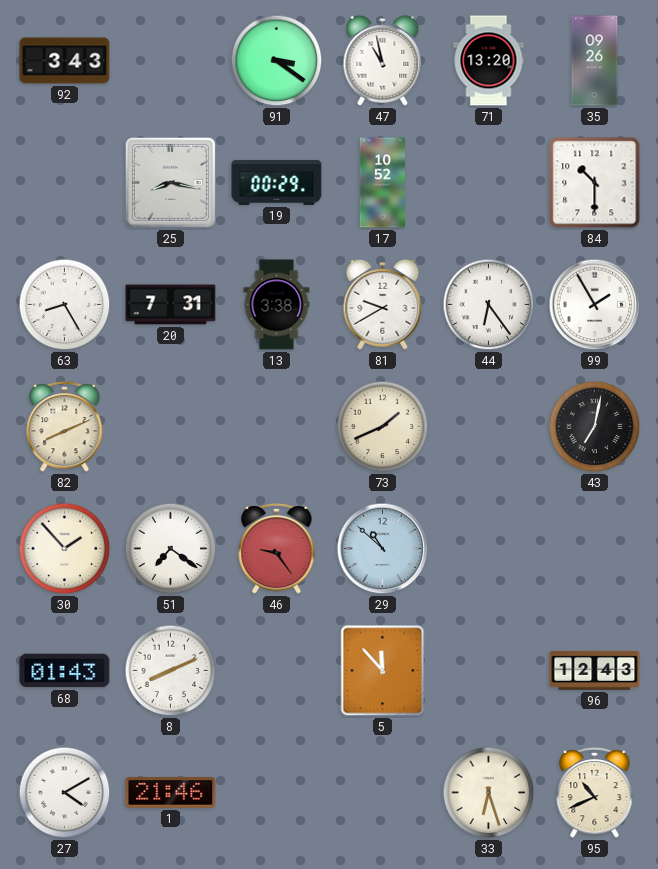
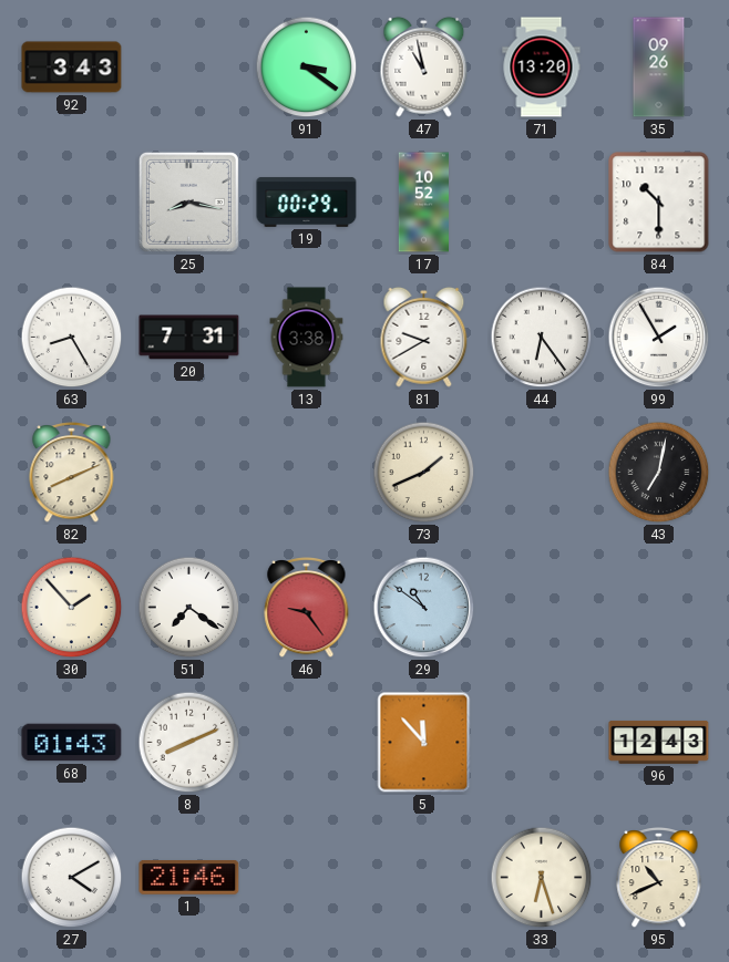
29: 10:52 -> 10:51 (424, 608)
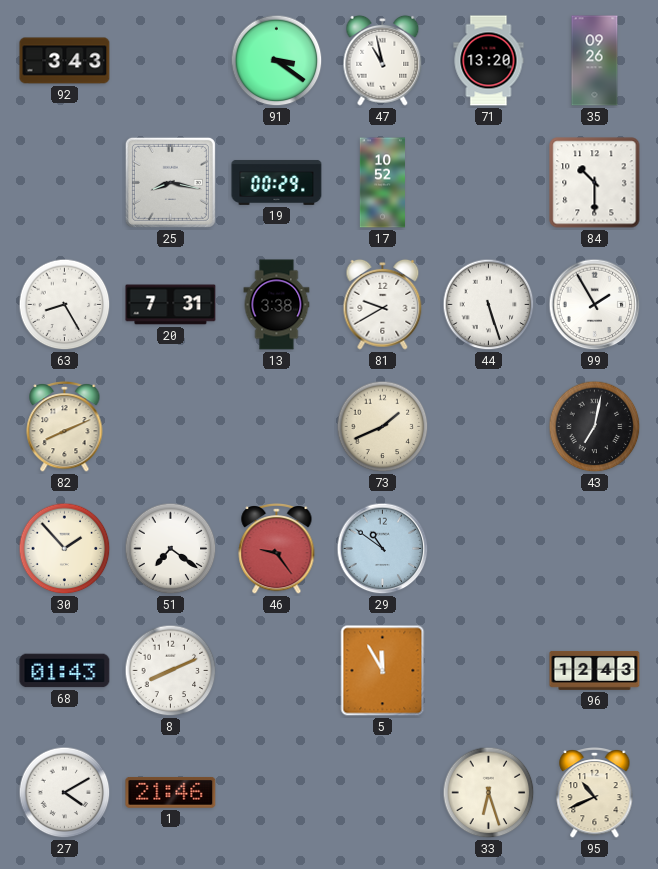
44: 6:24 -> 5:27 (489, 305)
5: 11:53 -> 11:55 (383, 671)
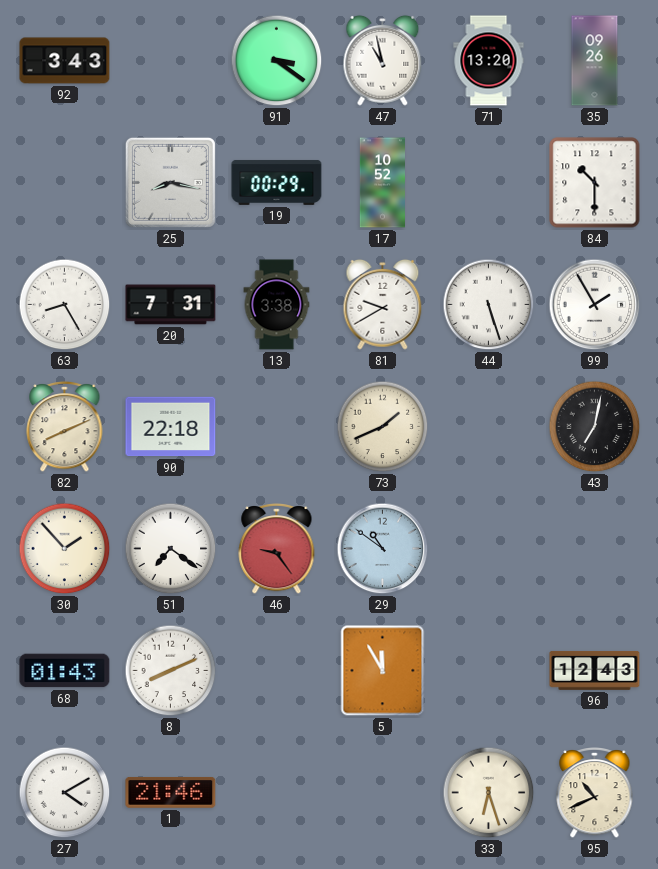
90: none -> 22:18 (171, 427)
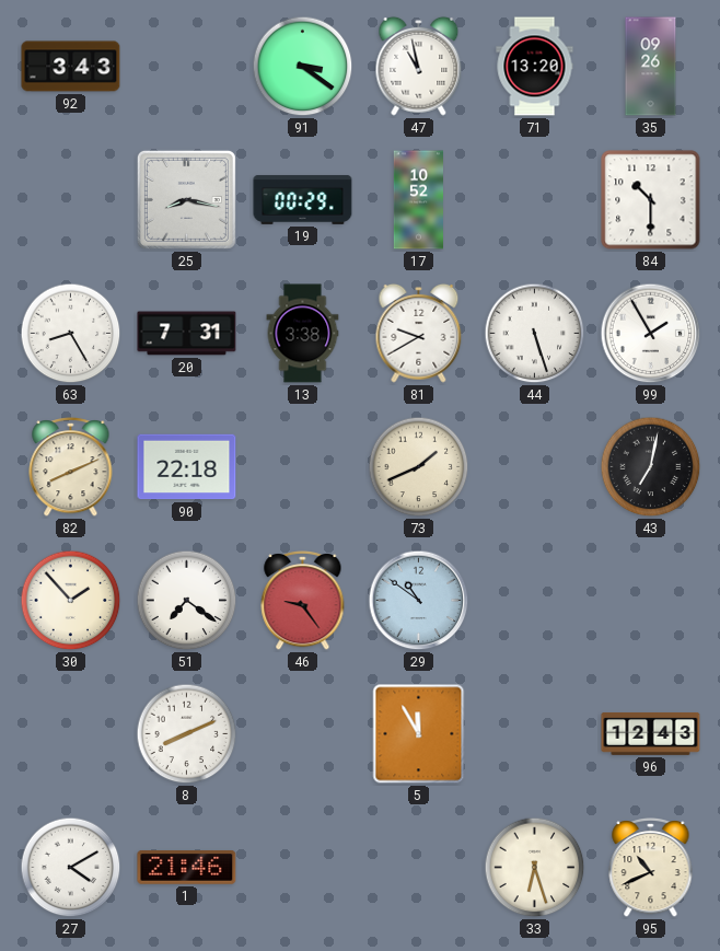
68: 01:43 -> none (65, 671)
